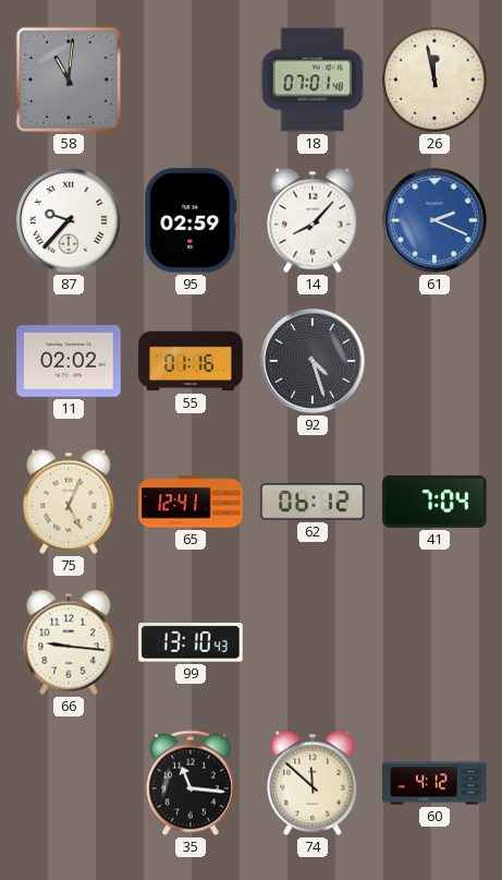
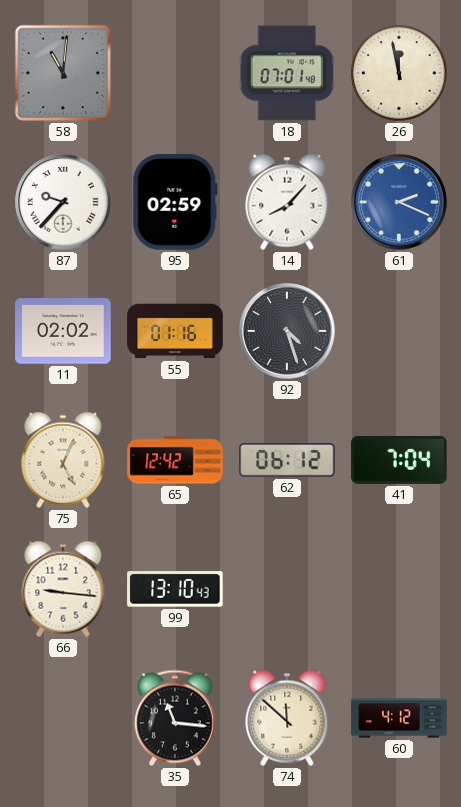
65: 12:41 -> 12:42 (175, 460)
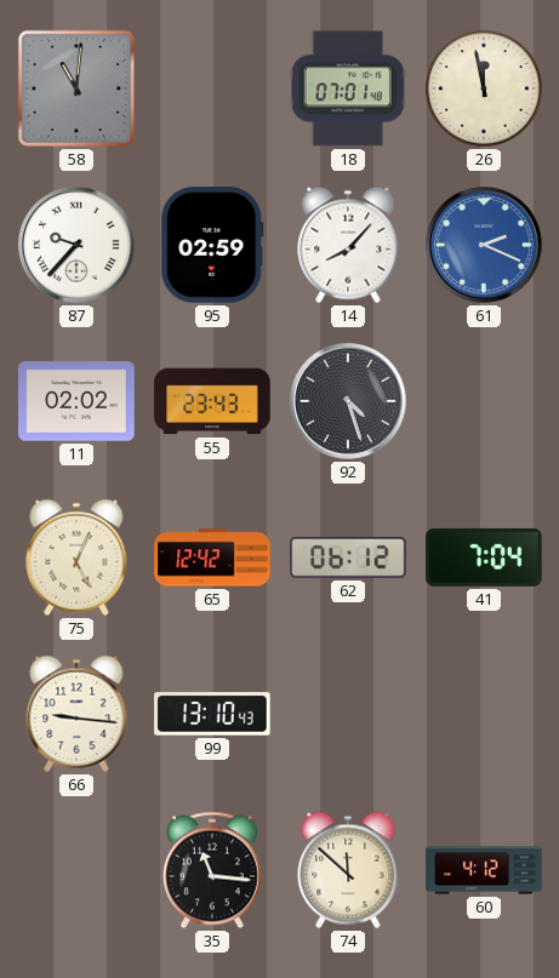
55: 01:16 -> 23:43 (212, 401)
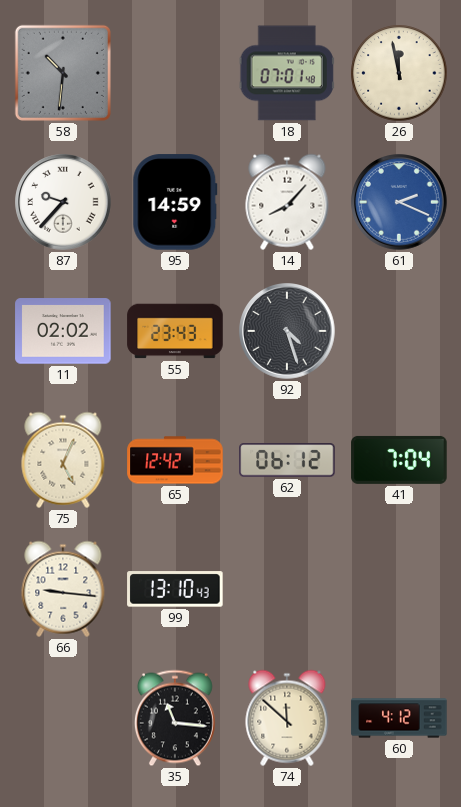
58: 11:01 -> 10:31 (63, 73)
95: 02:59 -> 14:59 (175, 202)
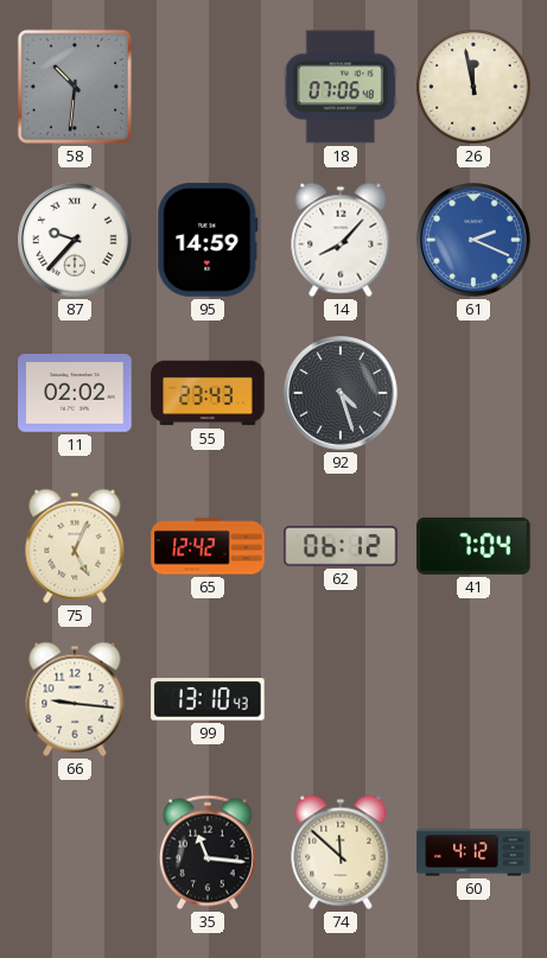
18: 07:01 -> 07:06 (341, 87)
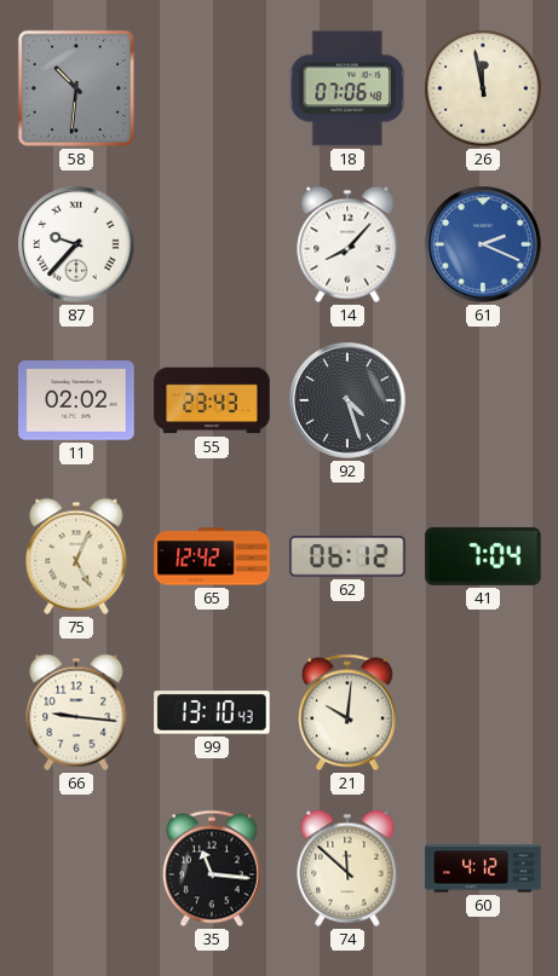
95: 14:59 -> none (208, 240)
21: none -> 10:01 (347, 712)
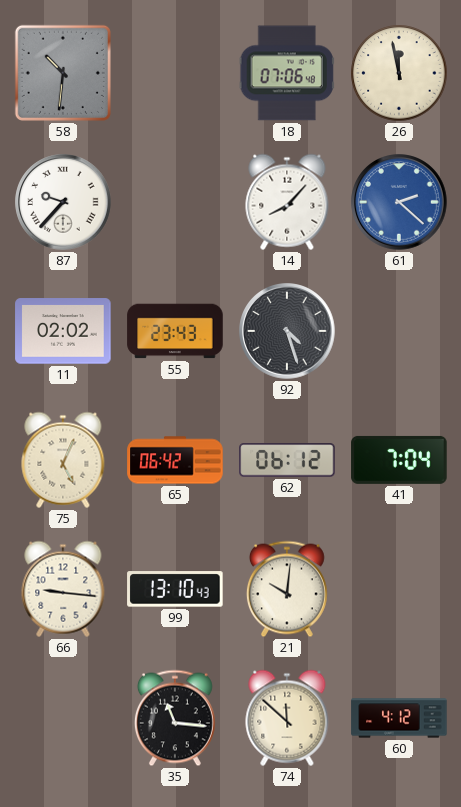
61: 2:19 -> 2:22 (399, 202)
65: 12:42 -> 06:42 (175, 460)
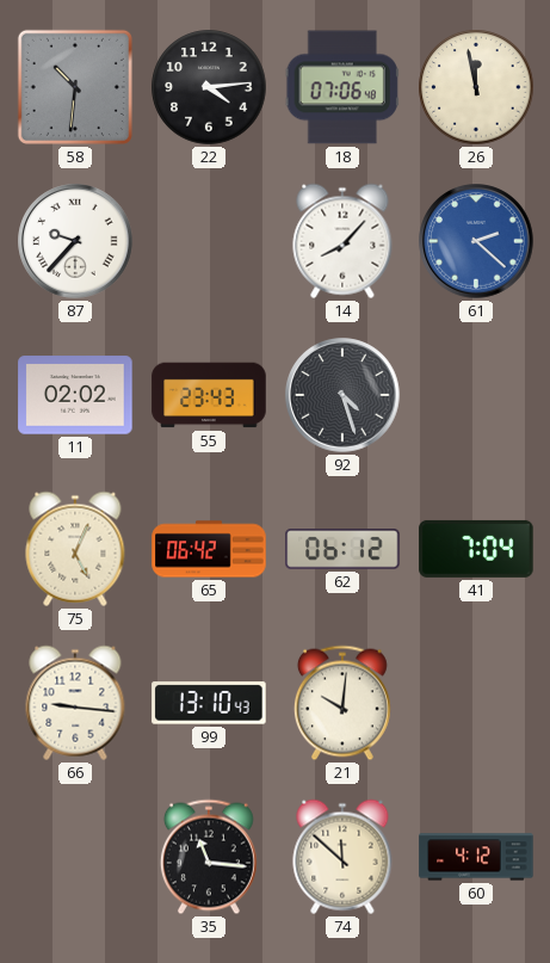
22: none -> 4:14 (209, 87)
